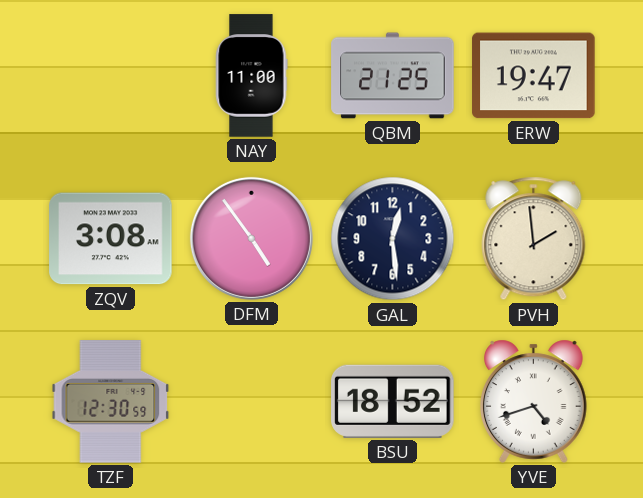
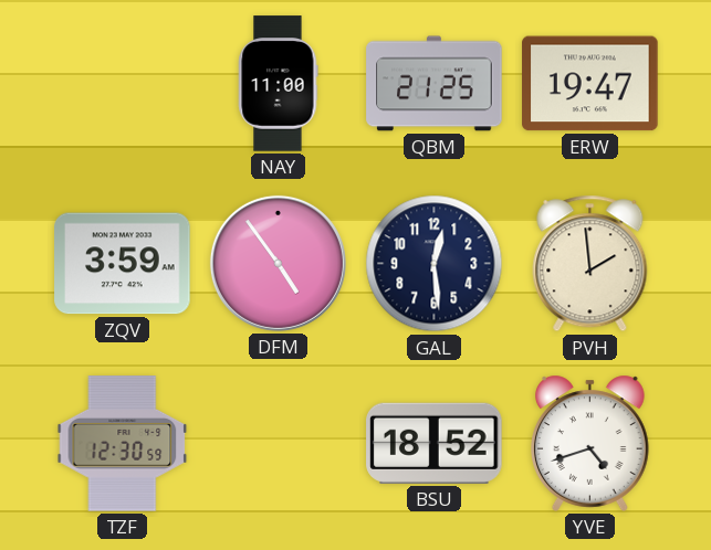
ZQV: 3:08 -> 3:59 (123, 264)
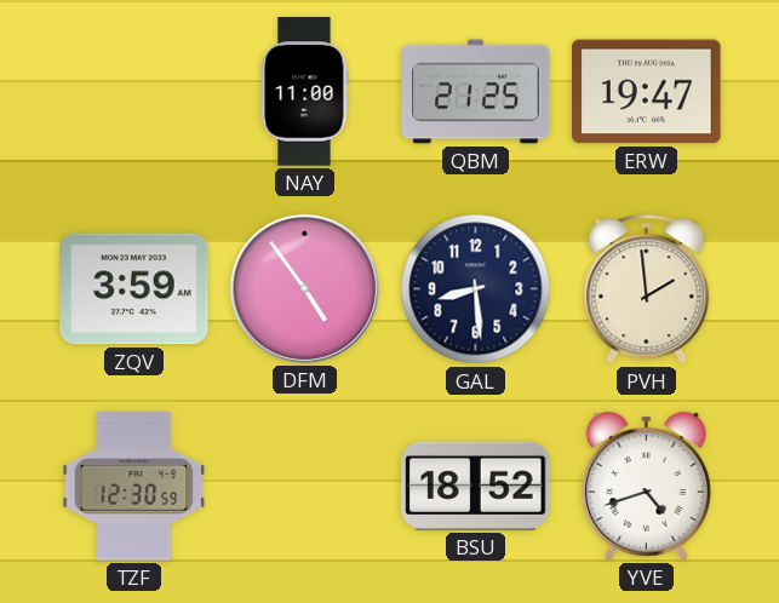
GAL: 12:29 -> 8:29 (476, 289)
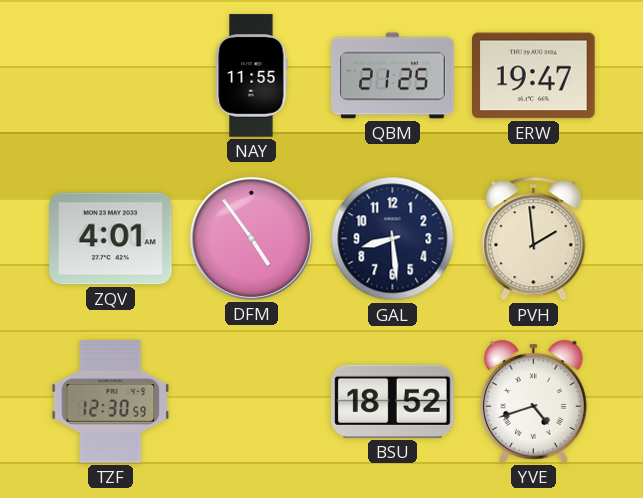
NAY: 11:00 -> 11:55 (251, 76)
ZQV: 3:59 -> 4:01 (111, 239)
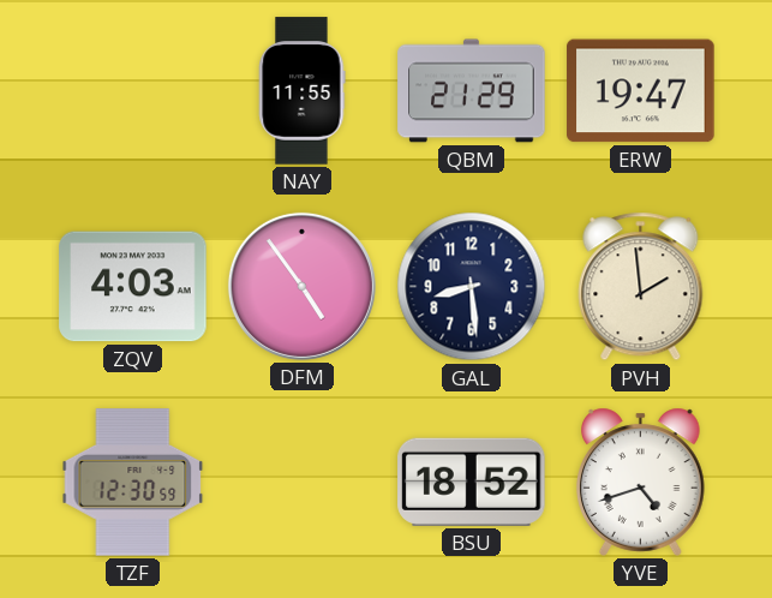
QBM: 21:25 -> 21:29 (472, 91)
ZQV: 4:01 -> 4:03 (133, 287)
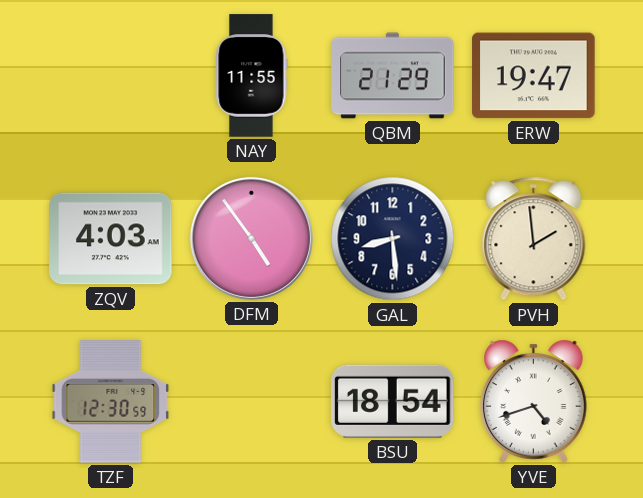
BSU: 18:52 -> 18:54 (393, 401)
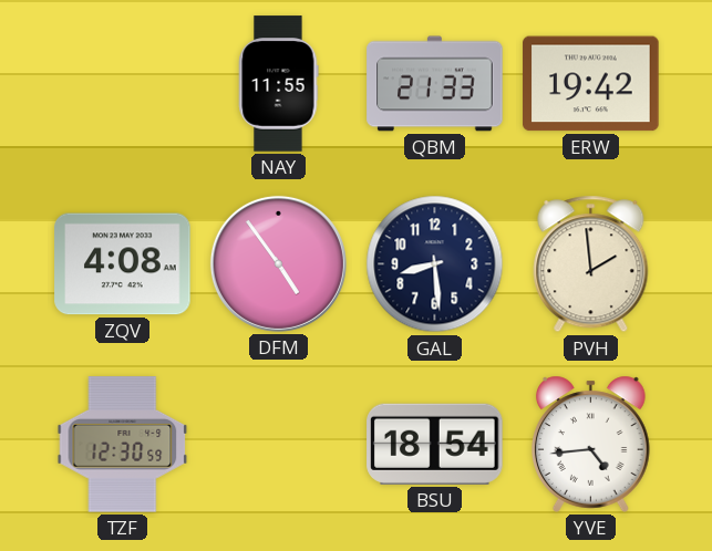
QBM: 21:29 -> 21:33 (435, 84)
ERW: 19:47 -> 19:42 (591, 84)
ZQV: 4:03 -> 4:08 (123, 264)
YVE: 4:42 -> 4:44 (591, 444)
